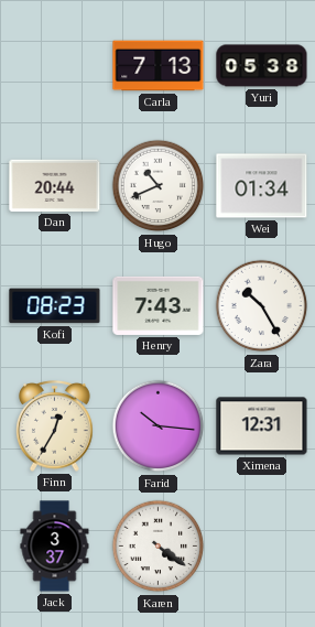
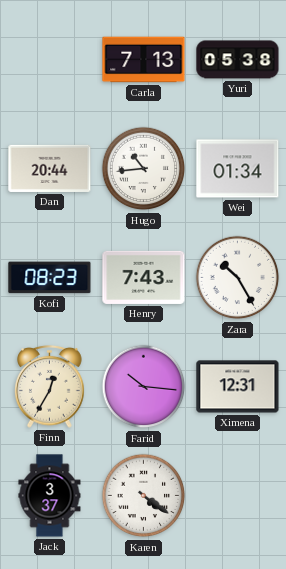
Hugo: 10:41 -> 10:44 (144, 169)
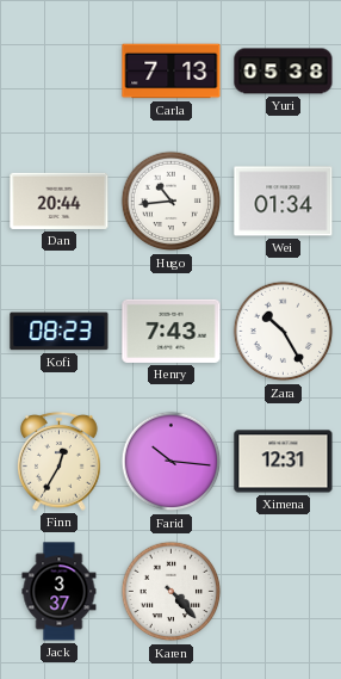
Karen: 4:21 -> 4:23 (172, 592)
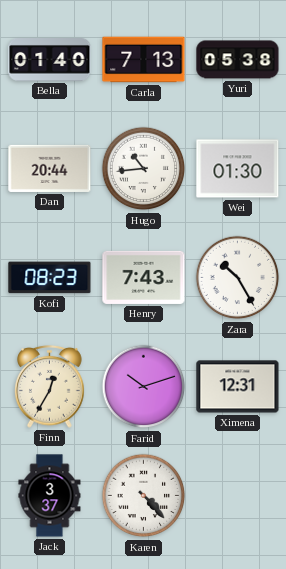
Bella: none -> 01:40 (50, 60)
Wei: 01:34 -> 01:30 (238, 169)
Farid: 10:16 -> 10:12 (144, 387)
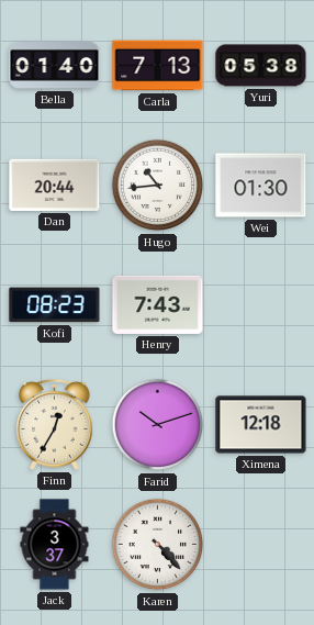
Zara: 10:25 -> none (238, 278)
Ximena: 12:31 -> 12:18 (261, 425)
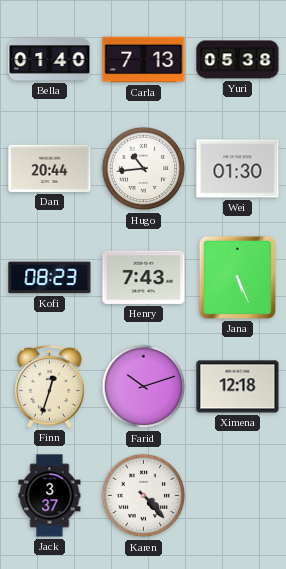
Jana: none -> 5:26 (237, 277)
Finn: 12:35 -> 12:33 (50, 387)
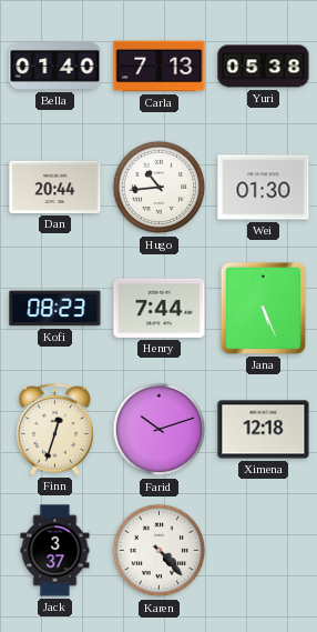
Henry: 7:43 -> 7:44 (160, 308)
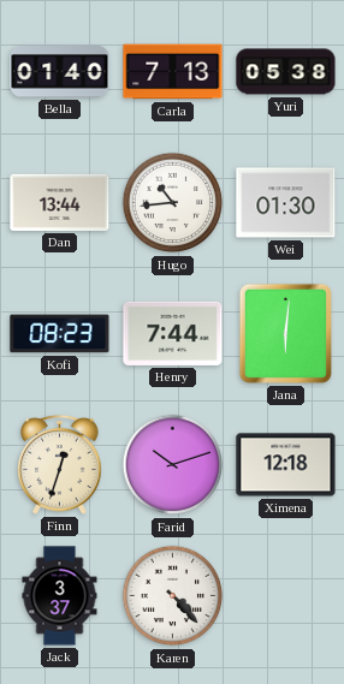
Dan: 20:44 -> 13:44 (60, 202)
Jana: 5:26 -> 6:01 (285, 333)
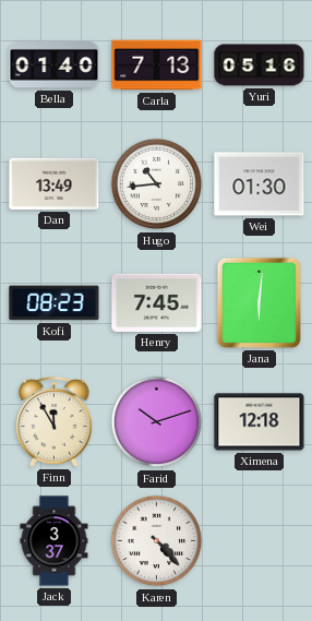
Yuri: 05:38 -> 05:16 (260, 65)
Dan: 13:44 -> 13:49 (55, 183)
Henry: 7:44 -> 7:45 (157, 302)
Finn: 12:33 -> 11:55 (55, 422)
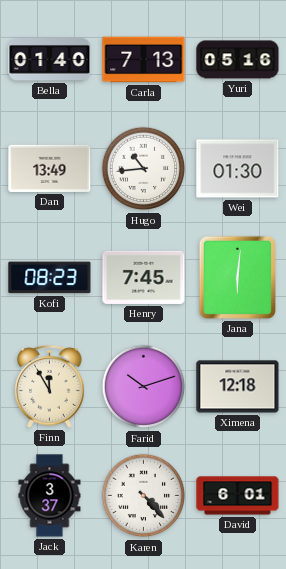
David: none -> 6:01 (238, 496)
